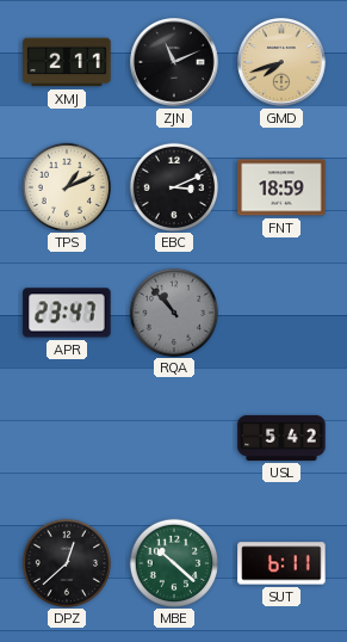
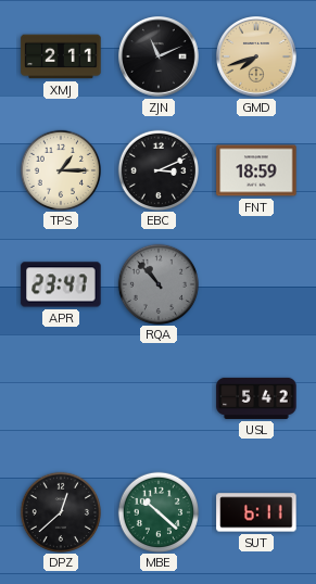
TPS: 1:11 -> 1:15 (60, 169)
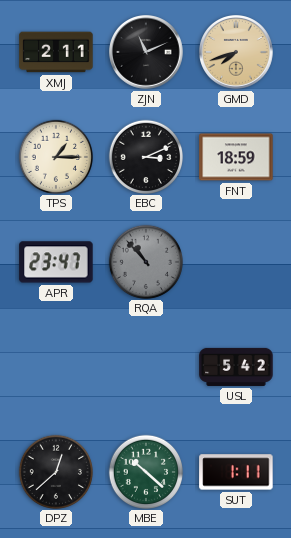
SUT: 6:11 -> 1:11 (236, 472)
